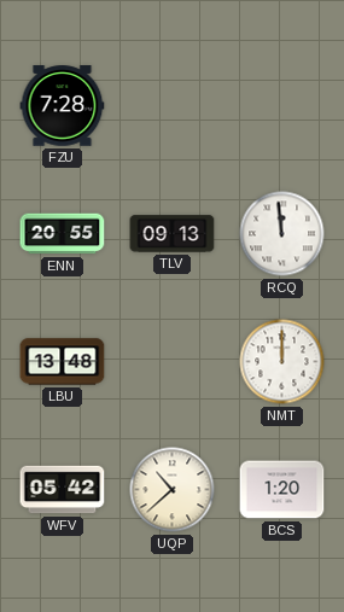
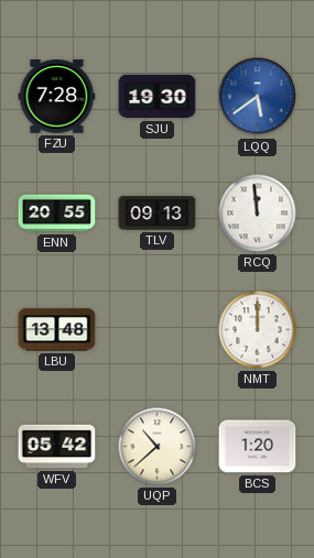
SJU: none -> 19:30 (158, 97)
LQQ: none -> 5:39 (258, 97)
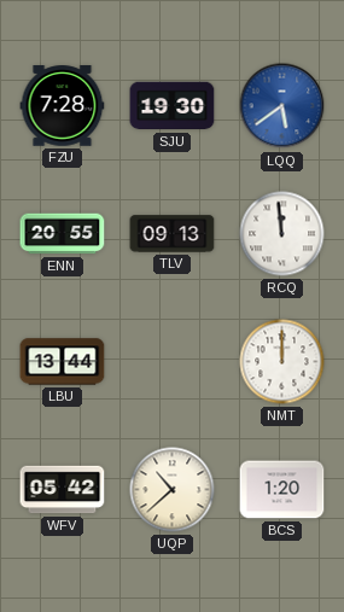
LBU: 13:48 -> 13:44 (63, 362)
